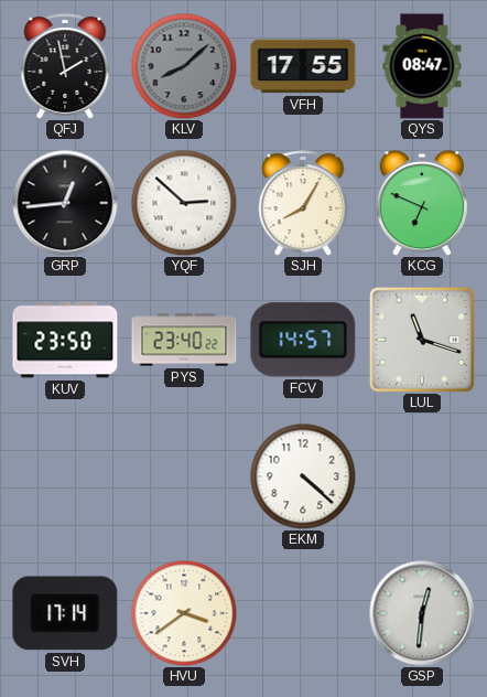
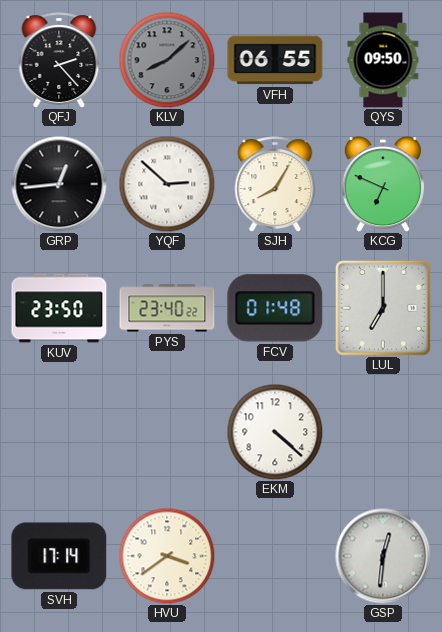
QFJ: 1:58 -> 2:23 (59, 60)
VFH: 17:55 -> 06:55 (275, 60)
QYS: 08:47 -> 09:50 (383, 60)
FCV: 14:57 -> 01:48 (275, 308)
LUL: 11:18 -> 7:00 (383, 308)
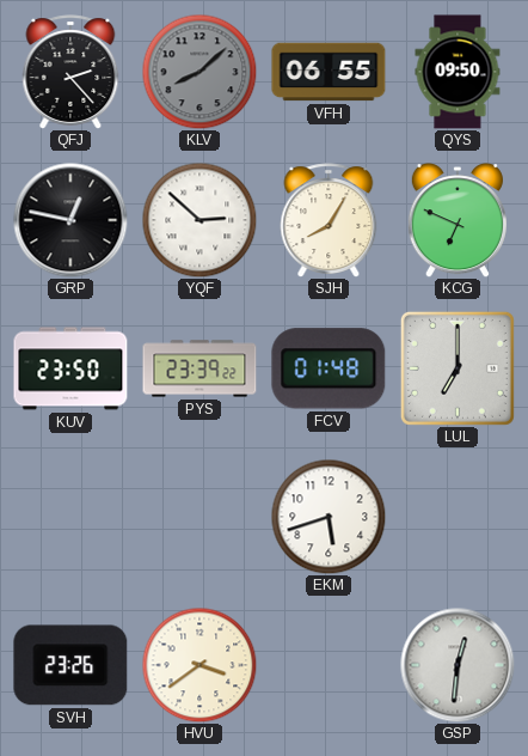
GRP: 12:44 -> 12:47 (70, 220)
PYS: 23:40 -> 23:39 (199, 368)
EKM: 4:22 -> 5:42 (329, 517)
SVH: 17:14 -> 23:26 (70, 665)
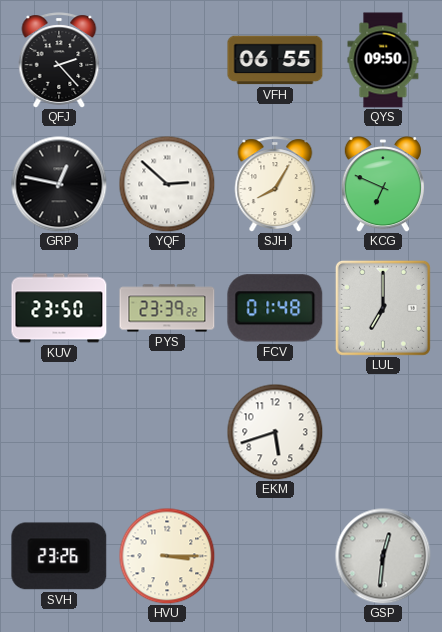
KLV: 8:08 -> none (199, 72)
HVU: 3:39 -> 3:15 (167, 556)
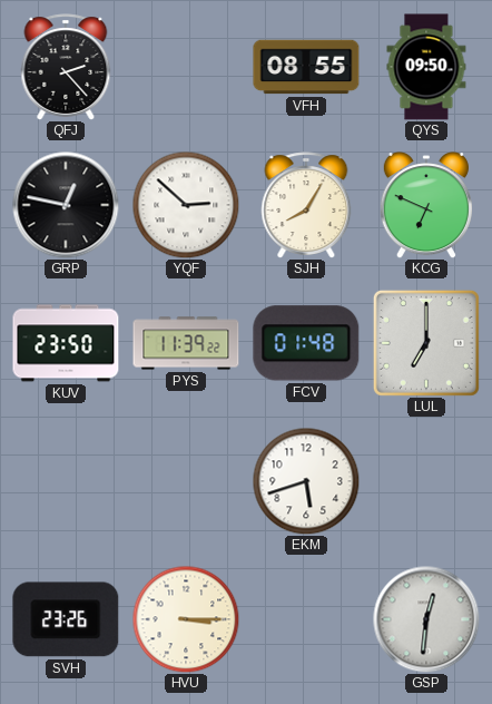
VFH: 06:55 -> 08:55 (306, 67)
PYS: 23:39 -> 11:39 (186, 343)
